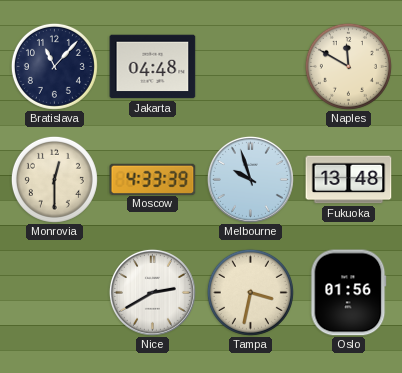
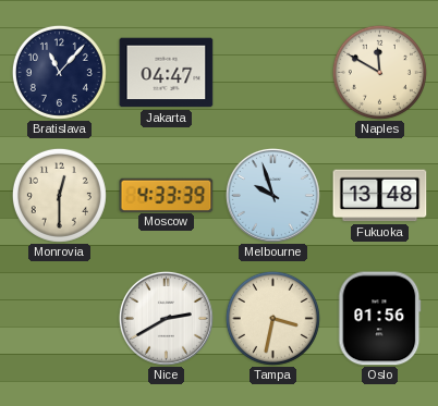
Jakarta: 04:48 -> 04:47 (167, 73)
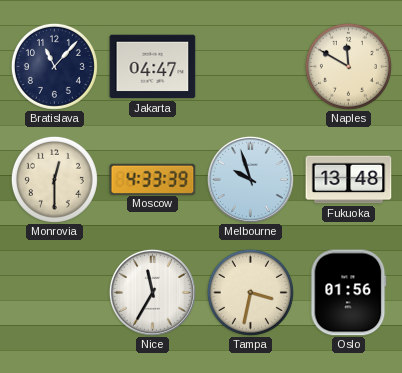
Nice: 2:40 -> 11:35 (152, 292)
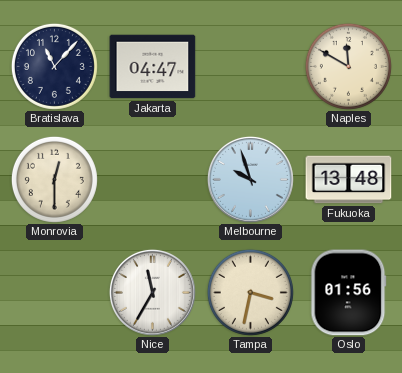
Moscow: 4:33 -> none (153, 179)
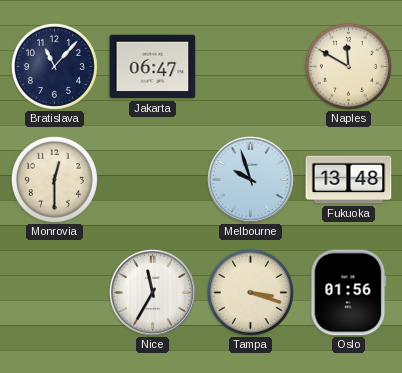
Jakarta: 04:47 -> 06:47 (153, 67)
Tampa: 3:32 -> 3:18 (250, 292)
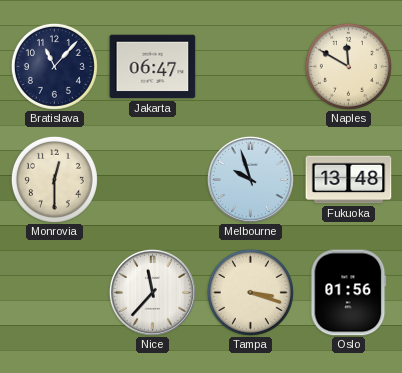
Nice: 11:35 -> 11:37 (152, 292)
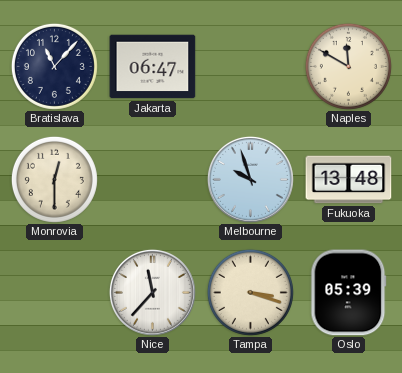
Oslo: 01:56 -> 05:39 (349, 293)
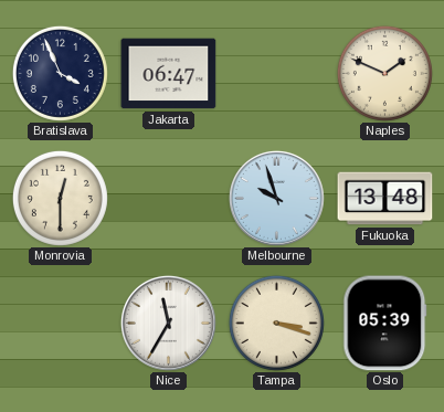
Bratislava: 11:07 -> 3:56 (60, 73)
Naples: 11:50 -> 1:49 (384, 73)
Nice: 11:37 -> 11:35 (168, 323)
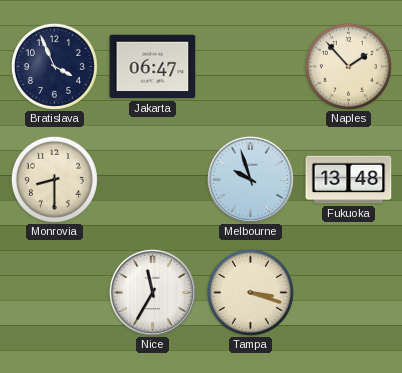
Naples: 1:49 -> 1:53 (348, 66)
Monrovia: 12:30 -> 8:30 (54, 179)
Oslo: 05:39 -> none (385, 324)
